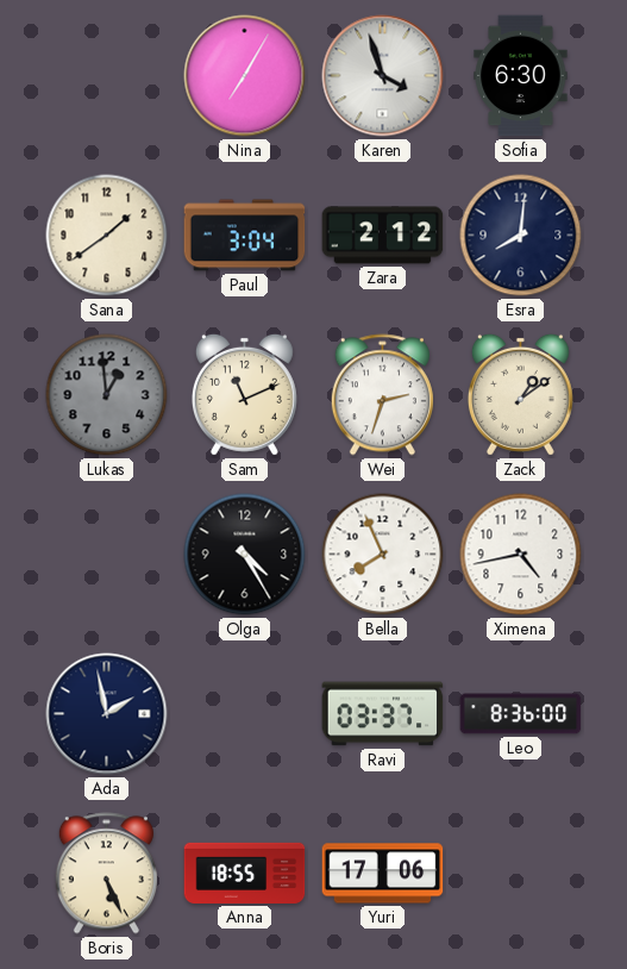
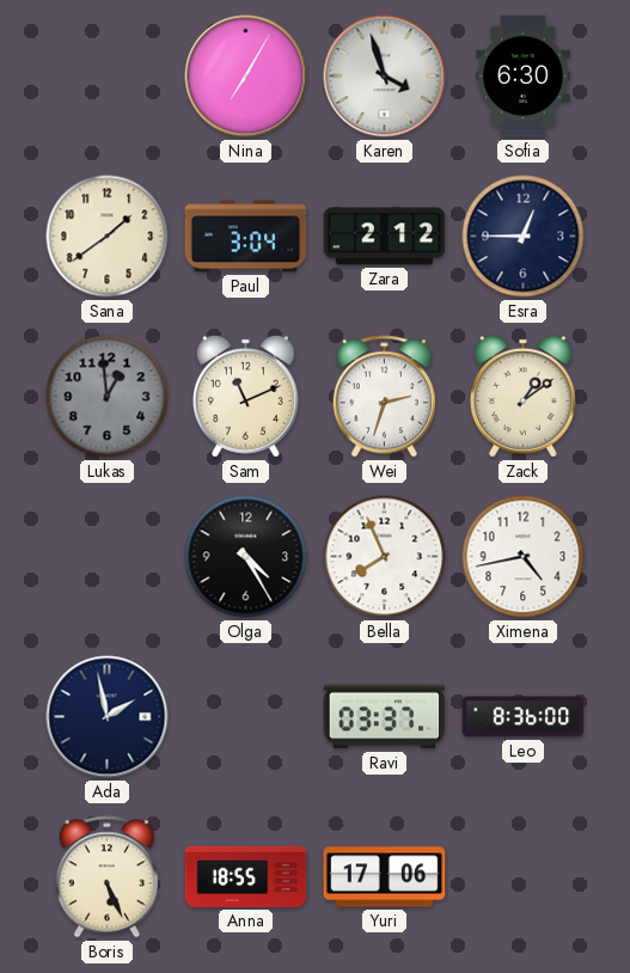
Esra: 8:01 -> 12:45 (524, 237)
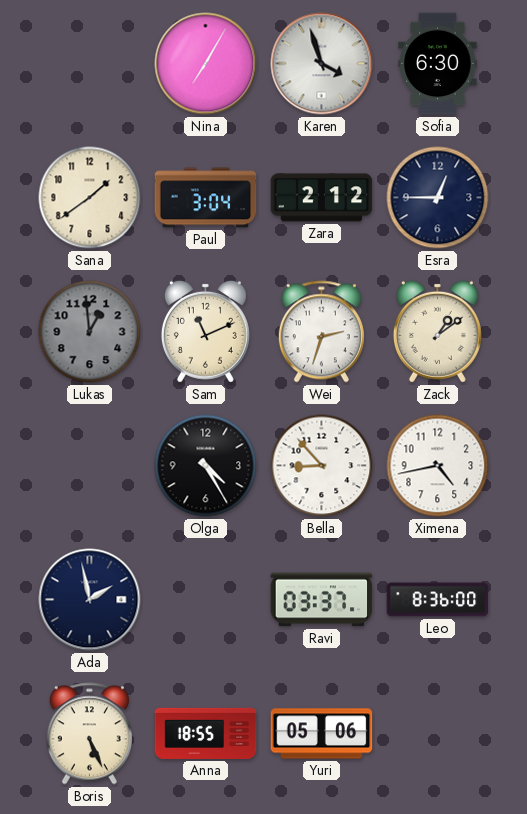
Bella: 7:56 -> 8:53 (322, 466)
Yuri: 17:06 -> 05:06 (322, 734)
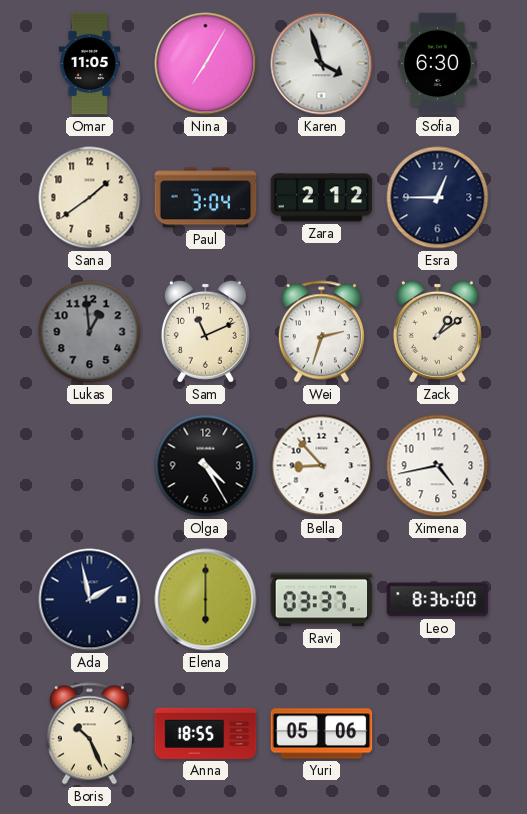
Omar: none -> 11:05 (89, 64)
Elena: none -> 6:00 (206, 600)
Boris: 5:26 -> 10:26 (89, 734)
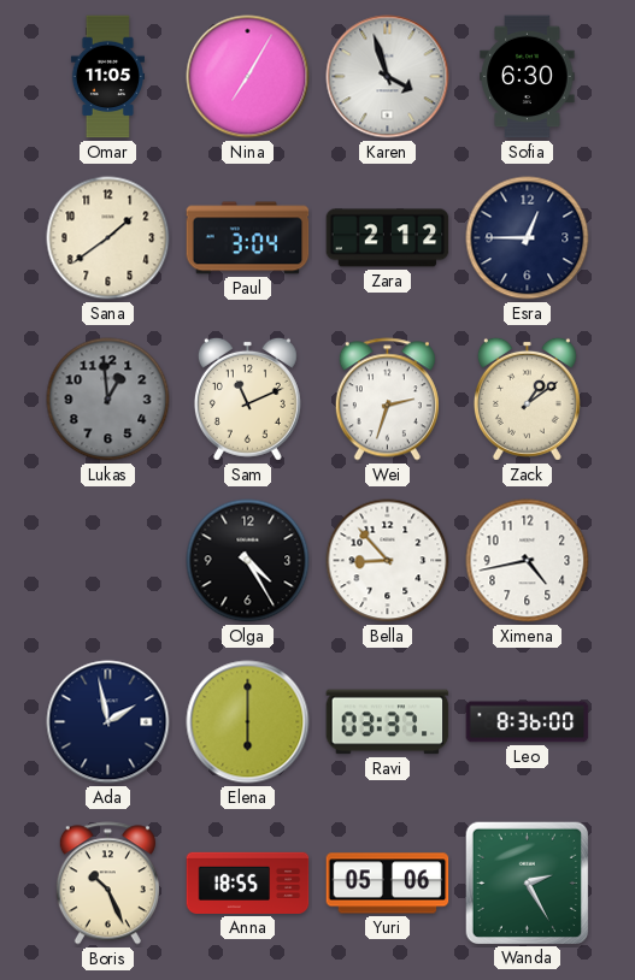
Wanda: none -> 2:25 (527, 882)
